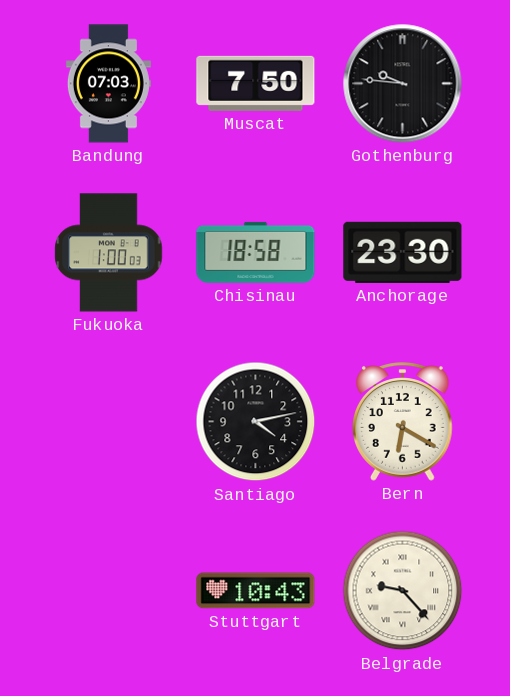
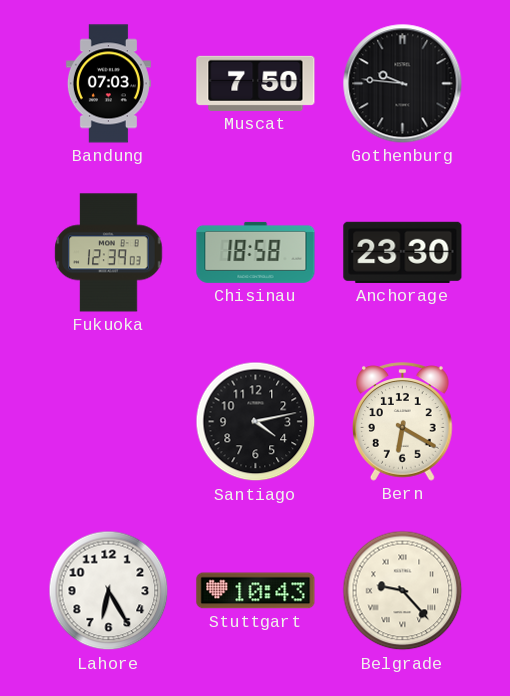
Fukuoka: 1:00 -> 12:39 (109, 253)
Lahore: none -> 6:25 (109, 591)
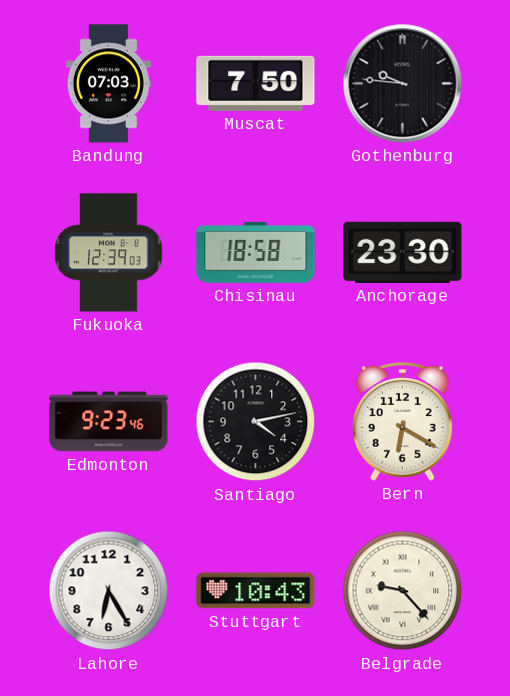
Edmonton: none -> 9:23 (109, 422)
